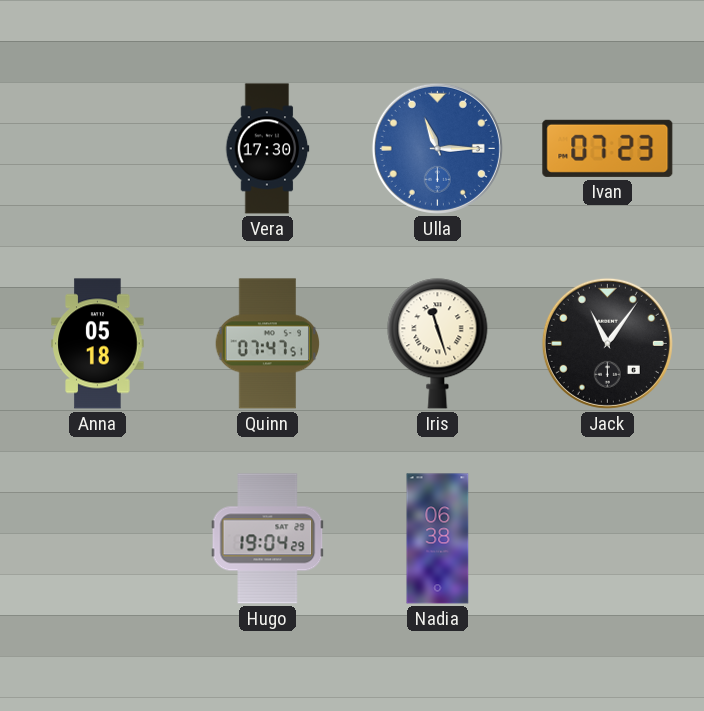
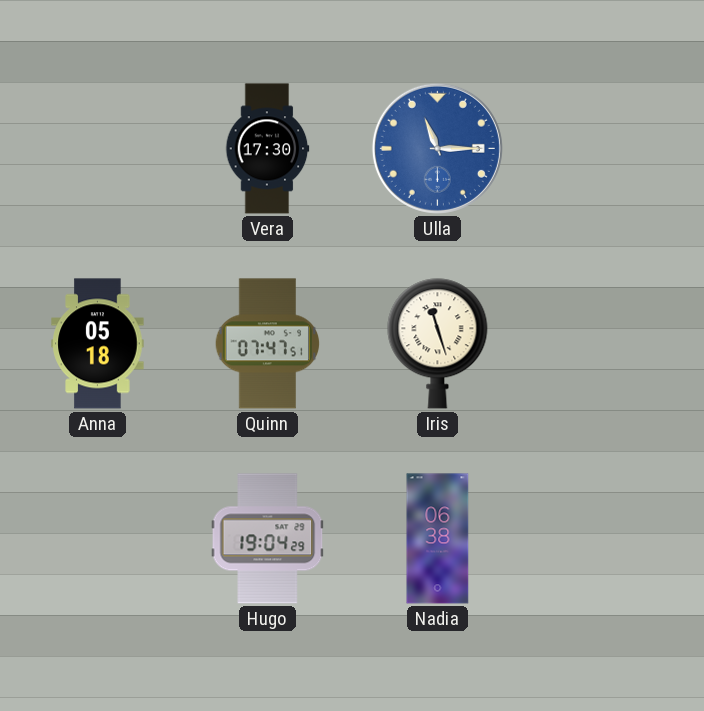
Ivan: 07:23 -> none (608, 148)
Jack: 11:06 -> none (607, 343)
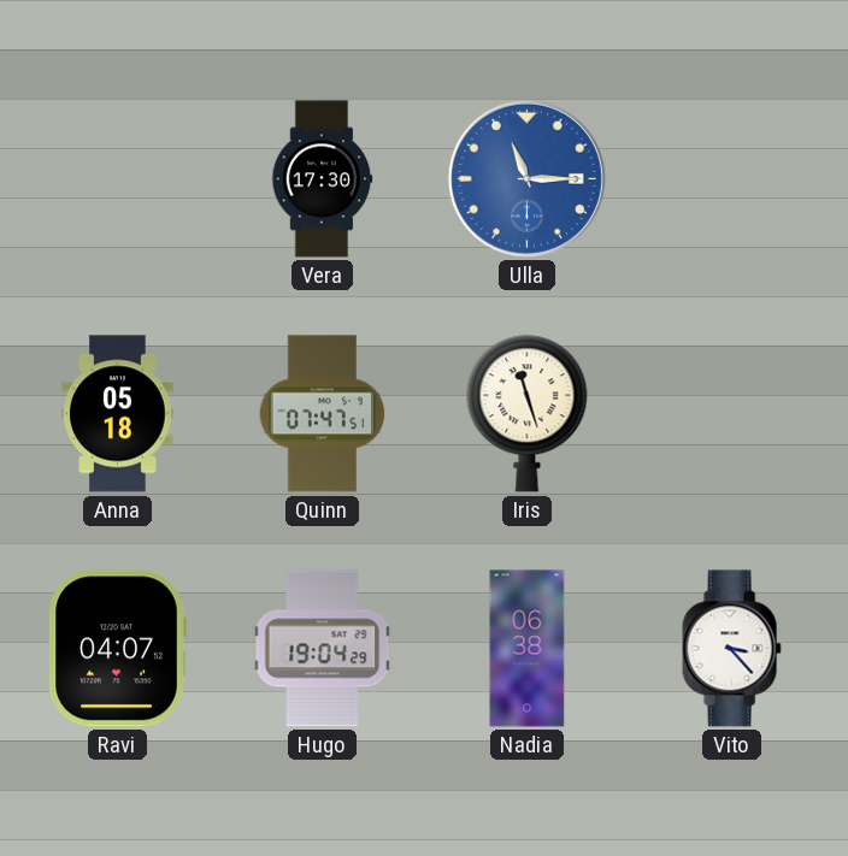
Ravi: none -> 04:07 (117, 649)
Vito: none -> 3:23 (731, 649)
